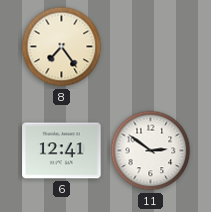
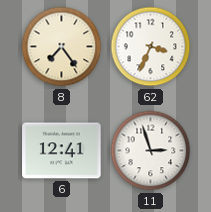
62: none -> 3:34 (151, 47)
11: 2:51 -> 2:57 (151, 151)
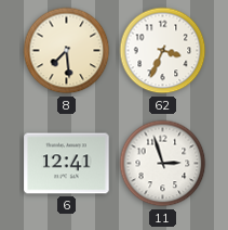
8: 7:24 -> 7:29 (67, 51)
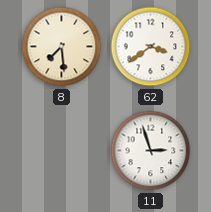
62: 3:34 -> 3:39 (151, 47)
6: 12:41 -> none (67, 164)
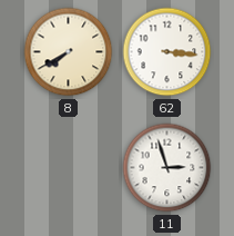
8: 7:29 -> 7:40 (69, 52)
62: 3:39 -> 3:16 (167, 52)
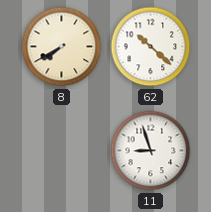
62: 3:16 -> 10:22 (151, 47)
11: 2:57 -> 8:57 (151, 151)
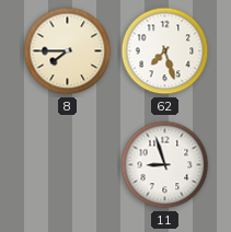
8: 7:40 -> 7:45 (68, 51)
62: 10:22 -> 7:27 (165, 51)
